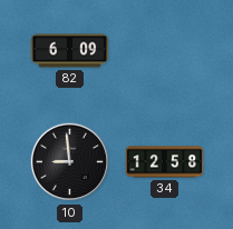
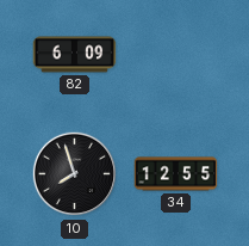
10: 8:59 -> 7:57 (75, 174)
34: 12:58 -> 12:55 (176, 174)
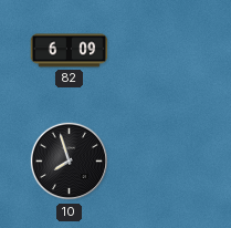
34: 12:55 -> none (176, 174)
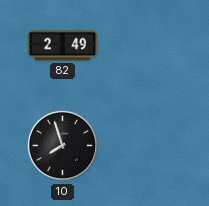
82: 6:09 -> 2:49 (63, 46)
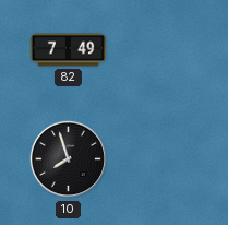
82: 2:49 -> 7:49 (69, 50)
